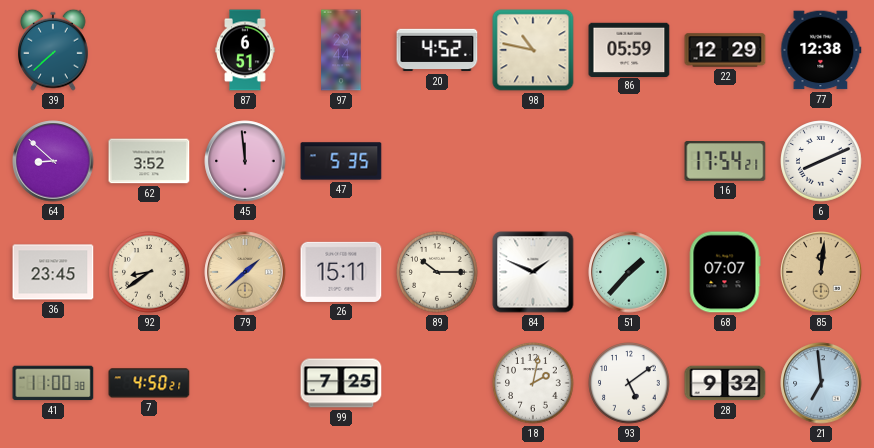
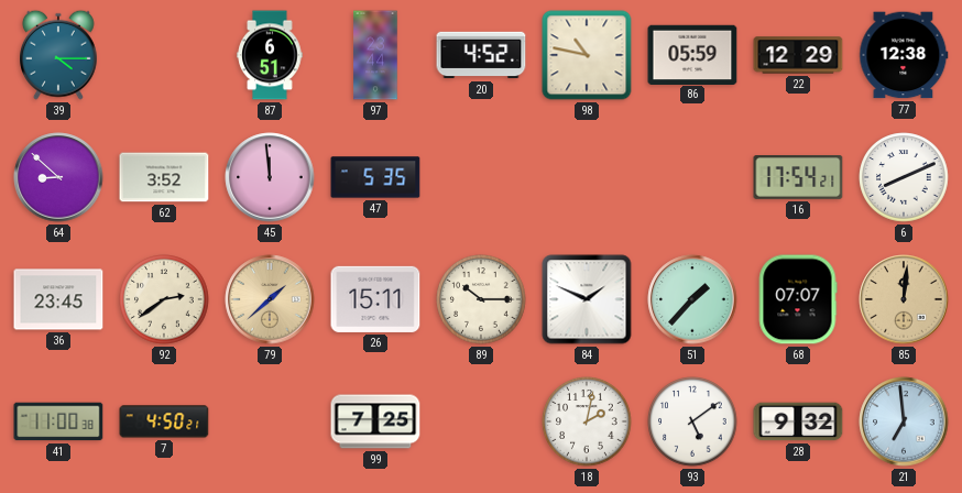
39: 7:38 -> 4:15 (59, 55)
92: 8:39 -> 2:39 (164, 299)
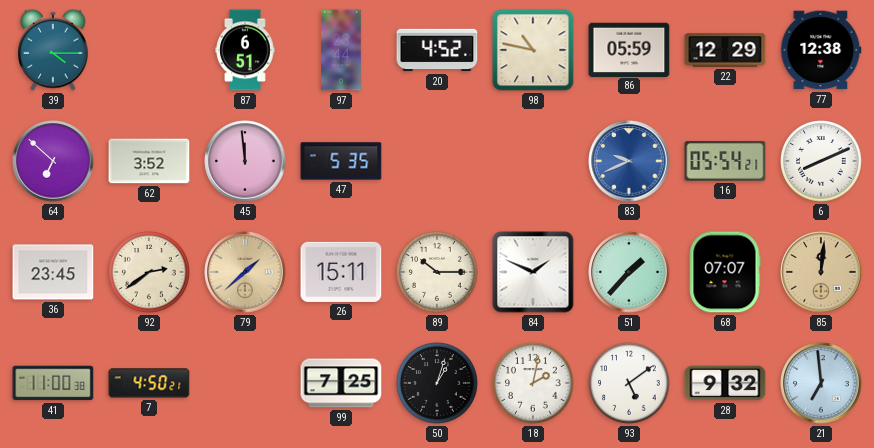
64: 8:52 -> 6:52 (53, 161)
83: none -> 9:41 (629, 161)
16: 17:54 -> 05:54 (725, 162)
50: none -> 1:03 (437, 383)
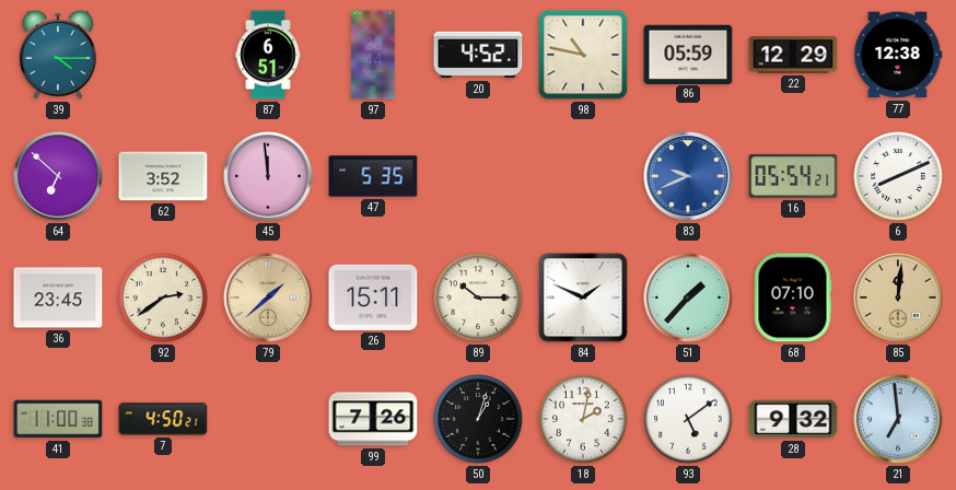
68: 07:07 -> 07:10 (793, 297)
99: 7:25 -> 7:26 (373, 419)
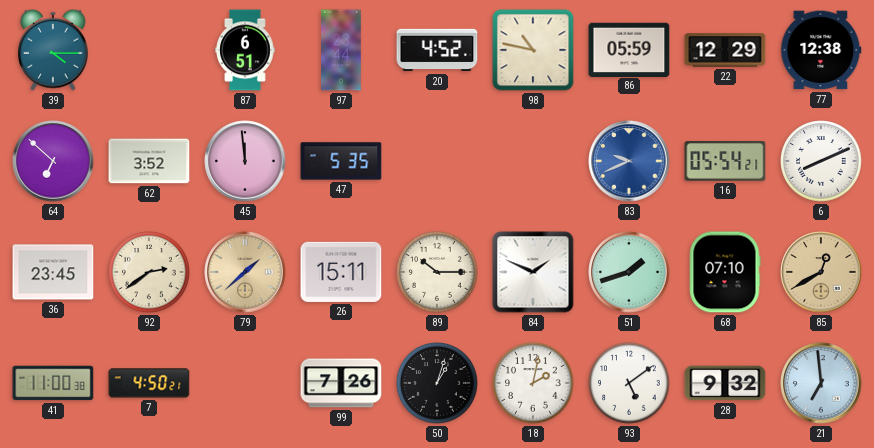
51: 1:37 -> 1:42 (629, 272)
85: 12:01 -> 12:40 (821, 272)
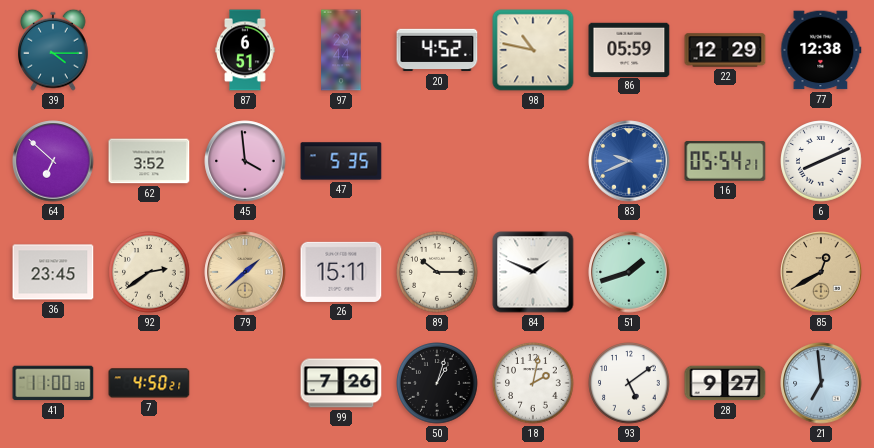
45: 11:59 -> 3:59 (245, 161)
68: 07:10 -> none (725, 272)
28: 9:32 -> 9:27 (725, 383)
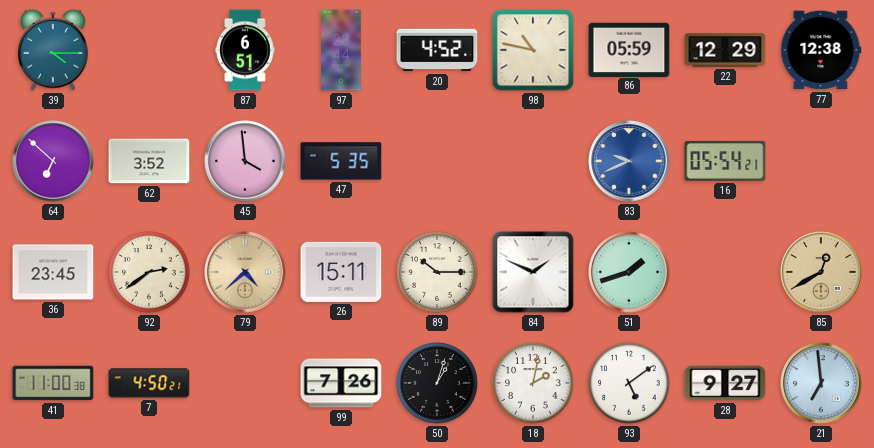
6: 8:11 -> none (821, 161)
79: 1:38 -> 4:38 (245, 272)
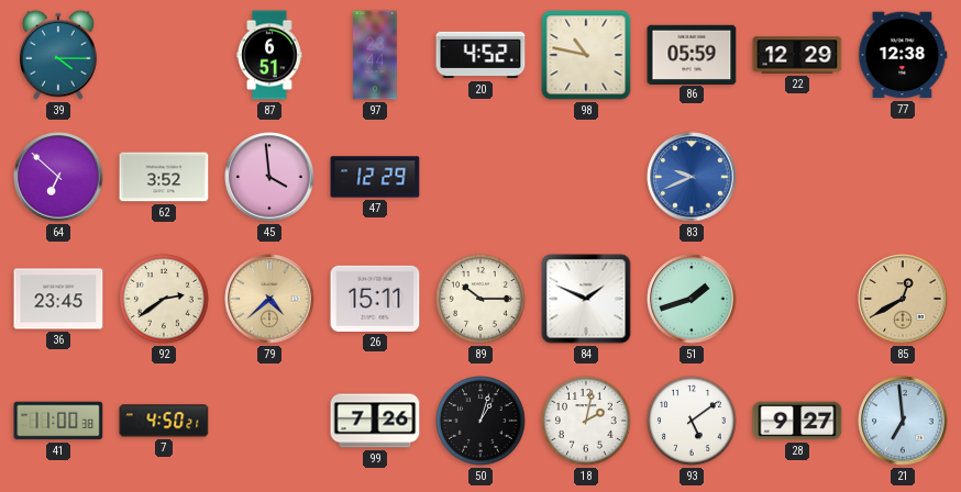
47: 5:35 -> 12:29 (375, 177)
16: 05:54 -> none (725, 162)
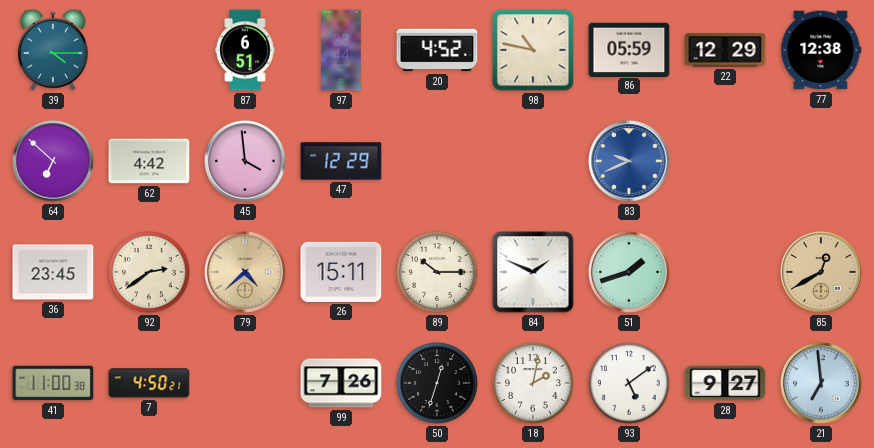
62: 3:52 -> 4:42 (149, 161)
50: 1:03 -> 12:33 (437, 383)
